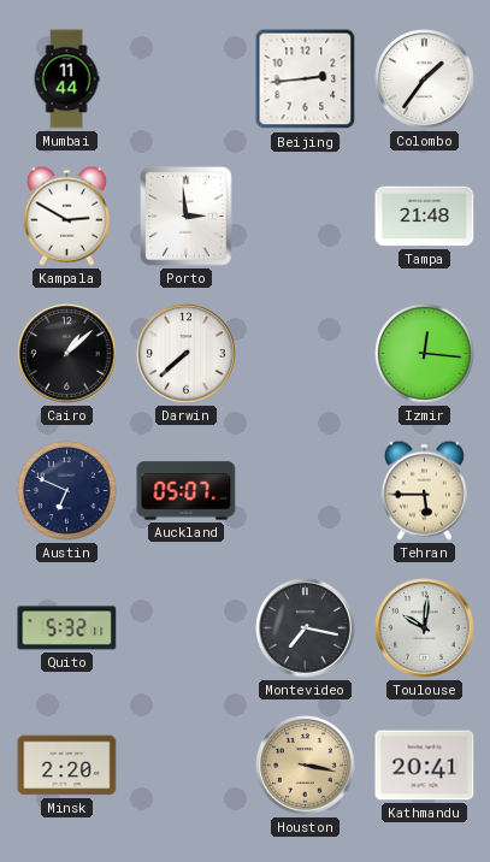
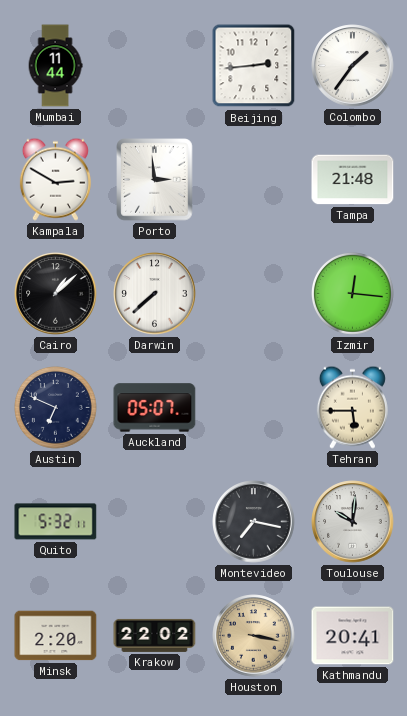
Krakow: none -> 22:02 (155, 635)
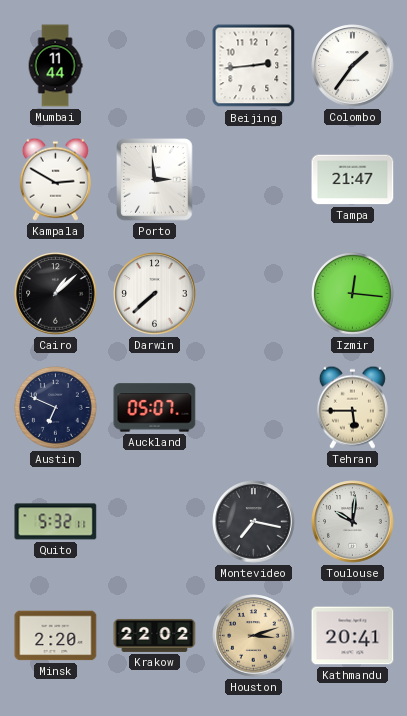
Tampa: 21:48 -> 21:47 (353, 180)
Houston: 3:17 -> 3:12 (254, 636)
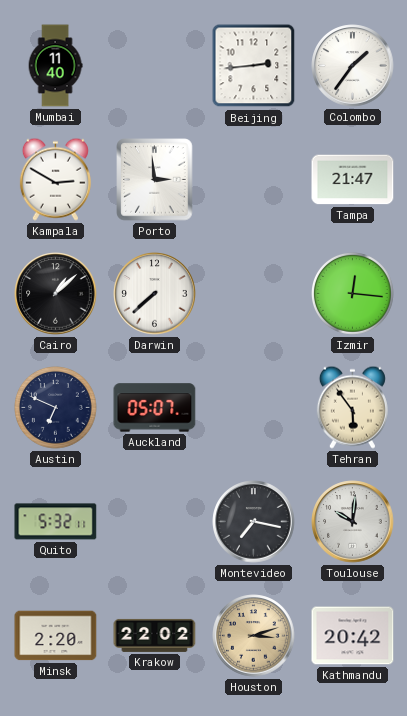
Mumbai: 11:44 -> 11:40 (55, 66)
Tehran: 5:45 -> 5:54 (352, 407)
Kathmandu: 20:41 -> 20:42 (353, 636)
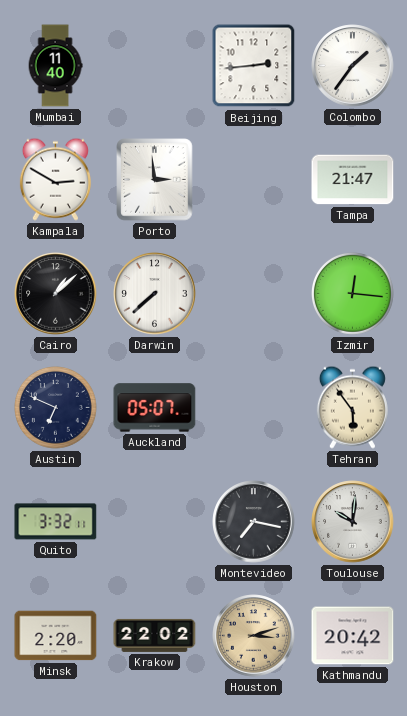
Quito: 5:32 -> 3:32 (56, 522)
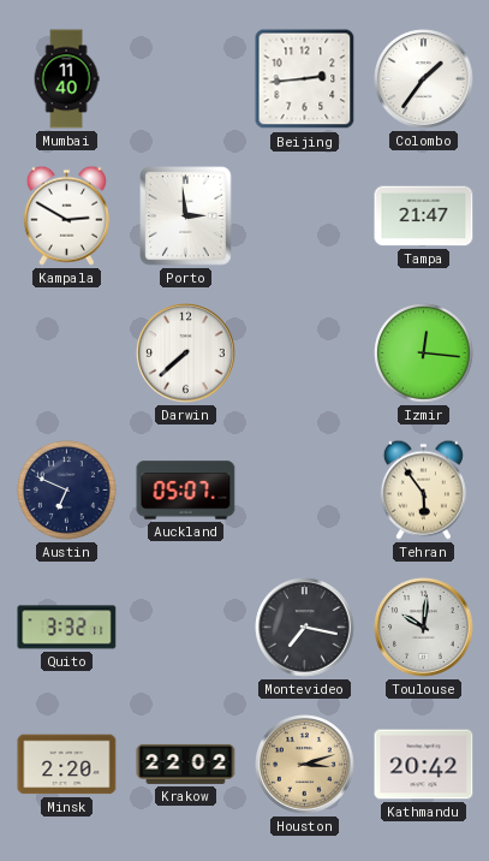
Cairo: 1:08 -> none (56, 294)
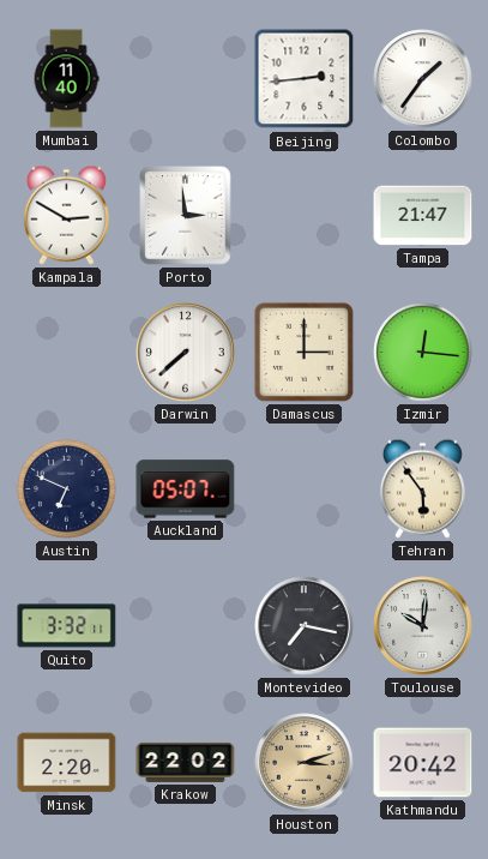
Damascus: none -> 3:00 (303, 352)
